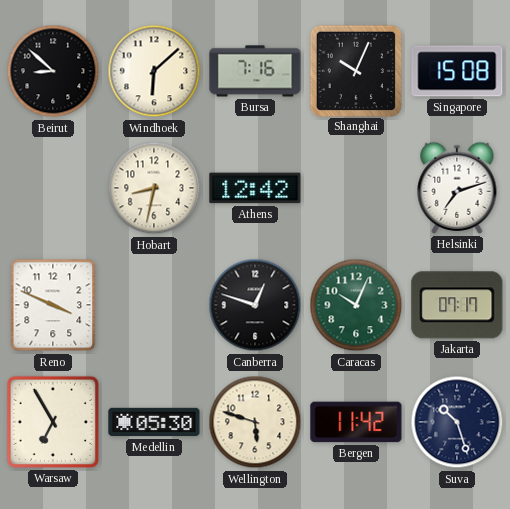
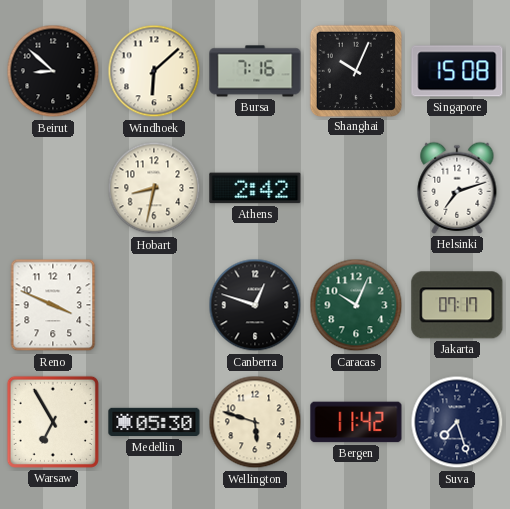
Athens: 12:42 -> 2:42 (255, 188)
Suva: 10:27 -> 7:27 (457, 422)
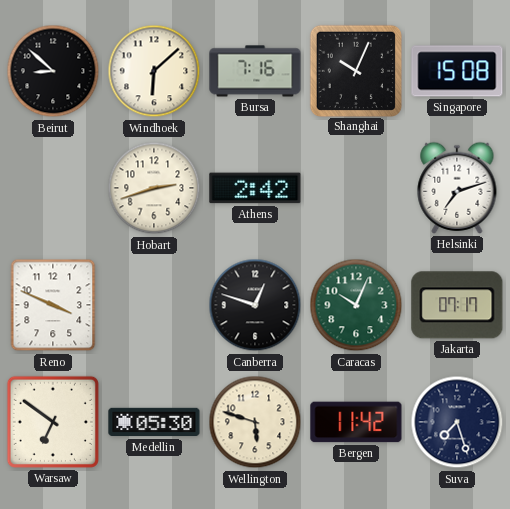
Hobart: 8:32 -> 2:42 (154, 188)
Warsaw: 6:55 -> 6:51 (53, 422)
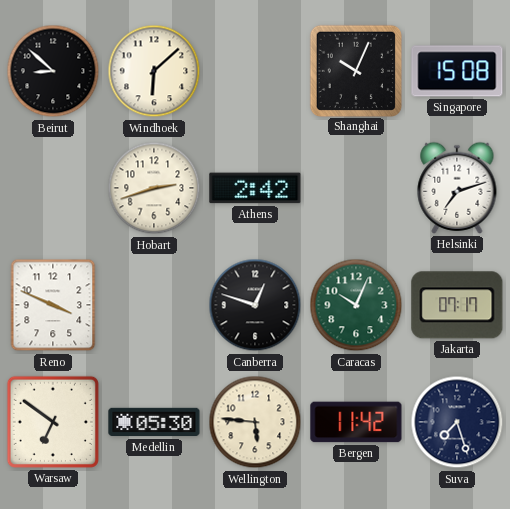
Bursa: 7:16 -> none (255, 71)
Wellington: 5:48 -> 5:46 (255, 422)
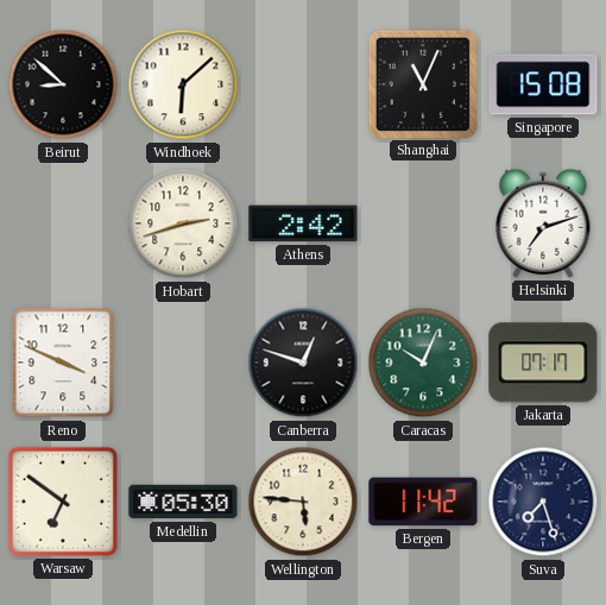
Shanghai: 10:04 -> 11:04 (422, 83)
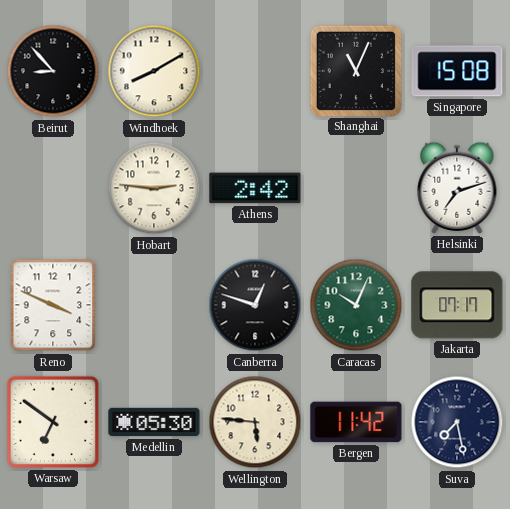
Beirut: 8:52 -> 8:53 (53, 71)
Windhoek: 6:08 -> 8:10 (154, 71)
Hobart: 2:42 -> 2:46 (154, 188)
Suva: 7:27 -> 7:28 (457, 422)
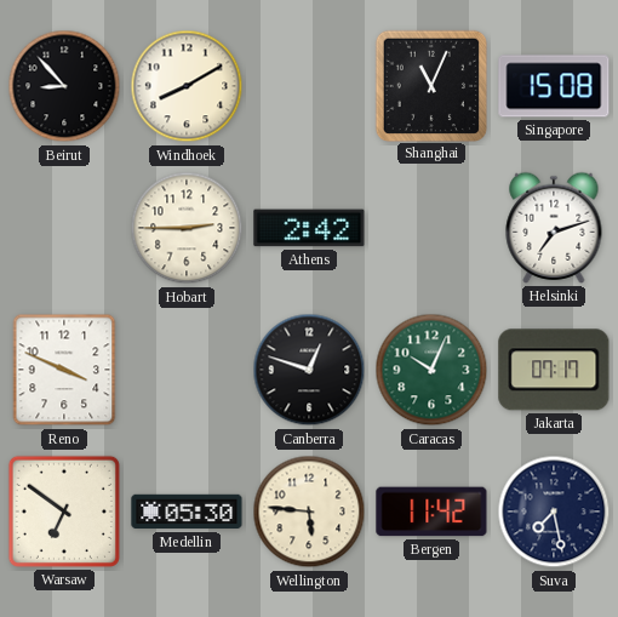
Hobart: 2:46 -> 2:45 (187, 228)
